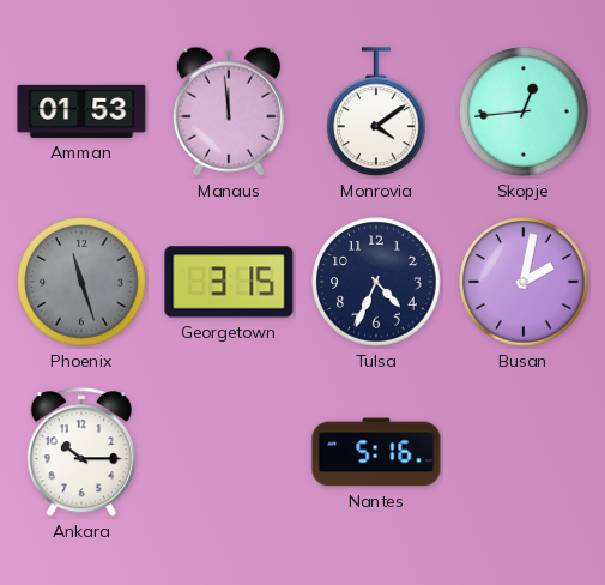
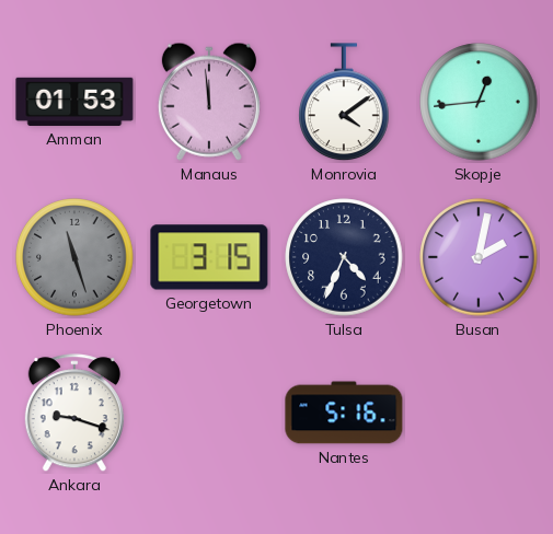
Ankara: 10:15 -> 9:18 (74, 414)
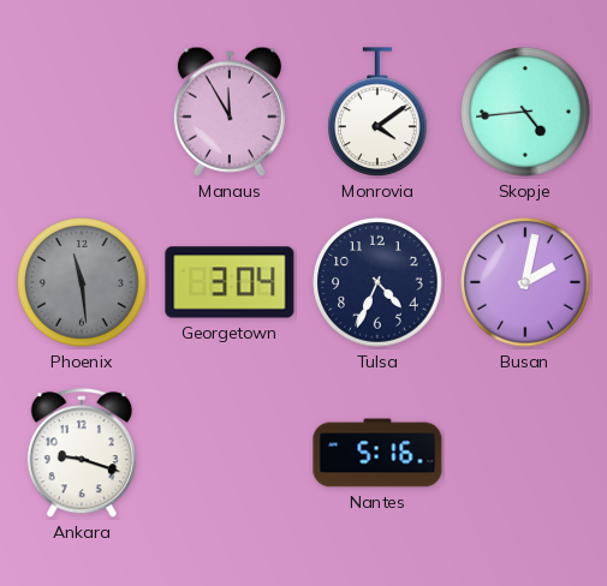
Amman: 01:53 -> none (74, 102)
Manaus: 11:59 -> 11:55 (230, 112)
Skopje: 12:44 -> 4:44 (525, 112)
Phoenix: 11:27 -> 11:29 (82, 282)
Georgetown: 3:15 -> 3:04 (230, 282)
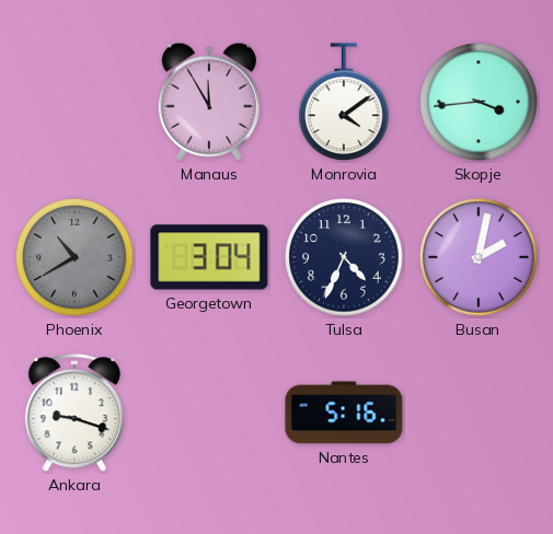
Skopje: 4:44 -> 3:44 (479, 102)
Phoenix: 11:29 -> 10:40 (74, 257)
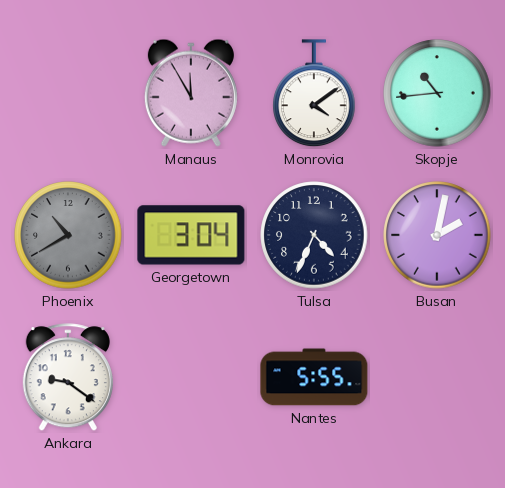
Skopje: 3:44 -> 10:44 (437, 93)
Ankara: 9:18 -> 9:21 (68, 378)
Nantes: 5:16 -> 5:55 (314, 377)
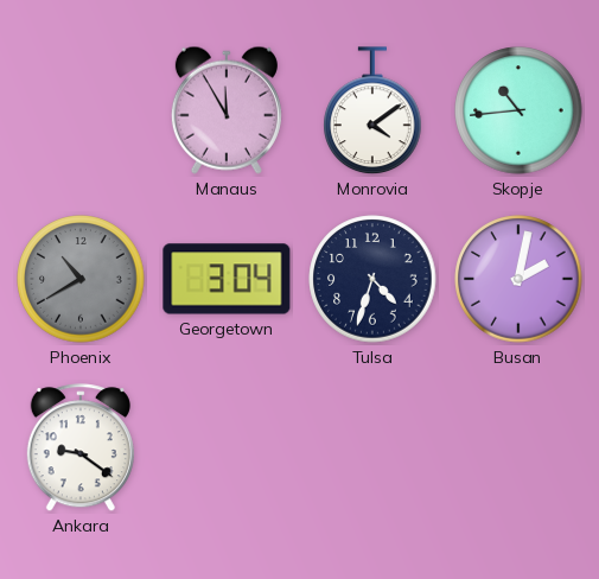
Tulsa: 4:34 -> 4:33 (372, 279)
Nantes: 5:55 -> none (314, 377)
